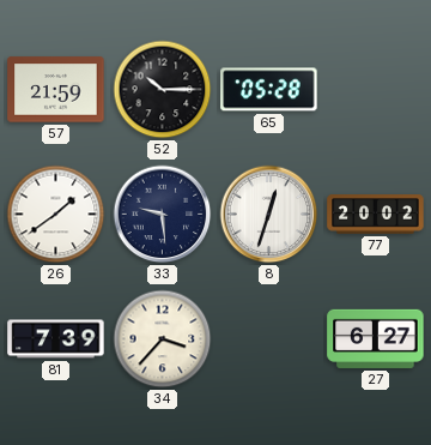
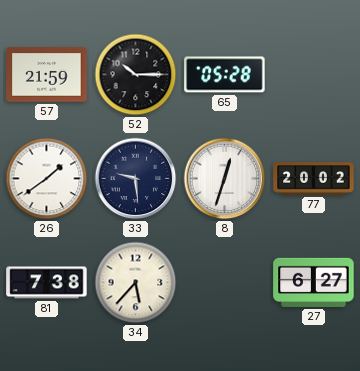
81: 7:39 -> 7:38 (47, 283)
34: 3:37 -> 5:37 (136, 283)
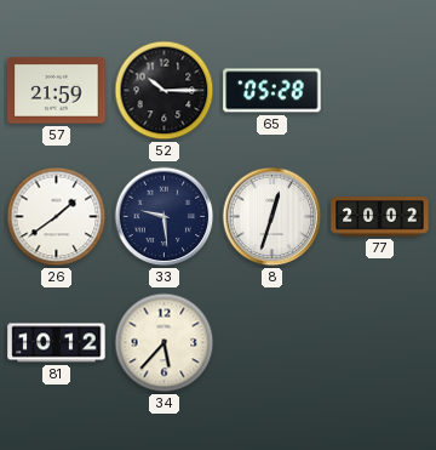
81: 7:38 -> 10:12 (57, 343)
27: 6:27 -> none (314, 282)
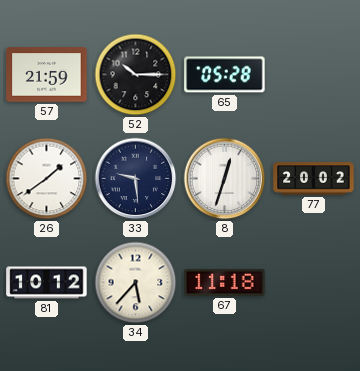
67: none -> 11:18 (225, 282)
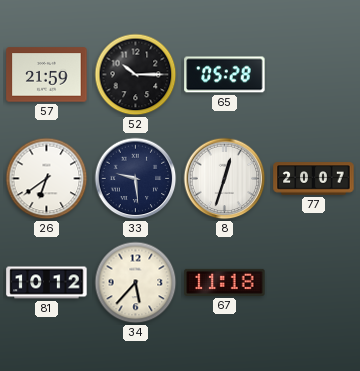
26: 1:39 -> 6:39 (47, 179)
77: 20:02 -> 20:07 (314, 179)
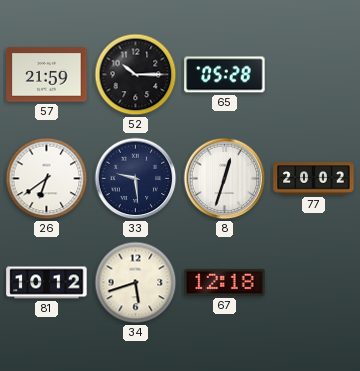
77: 20:07 -> 20:02 (314, 179)
34: 5:37 -> 5:42 (136, 283)
67: 11:18 -> 12:18 (225, 282)
